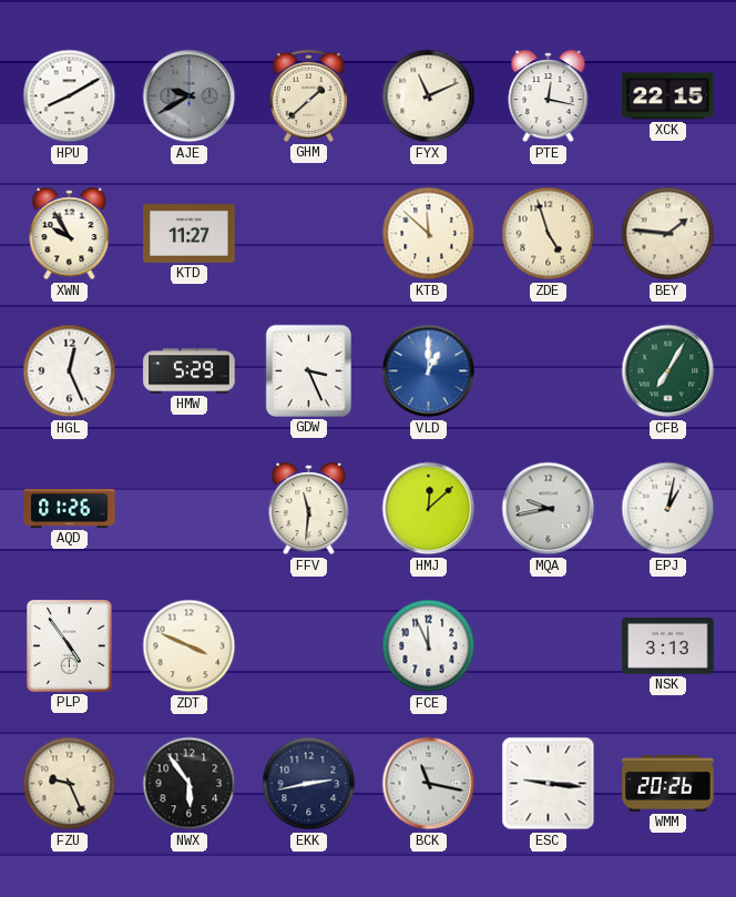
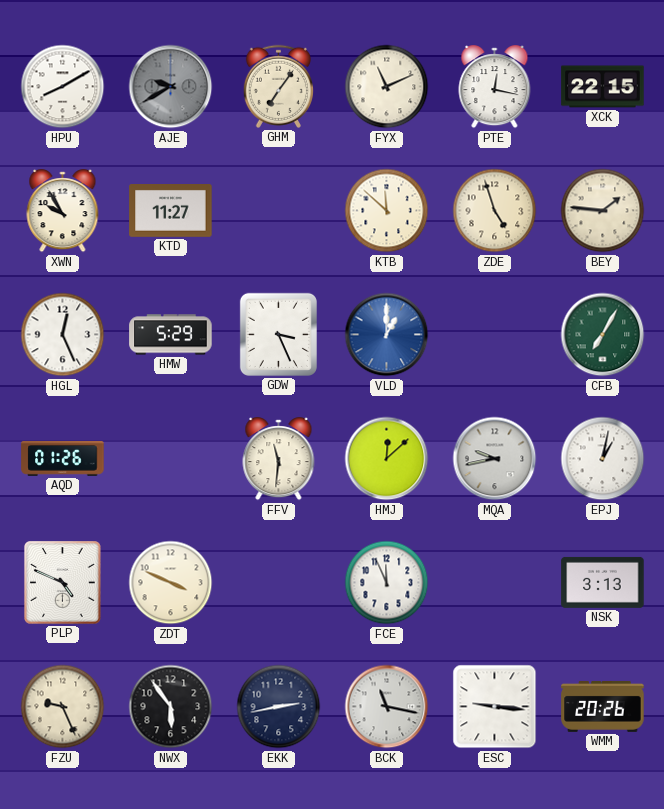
GHM: 1:38 -> 7:06 (278, 86)
PLP: 4:54 -> 4:49 (63, 583)
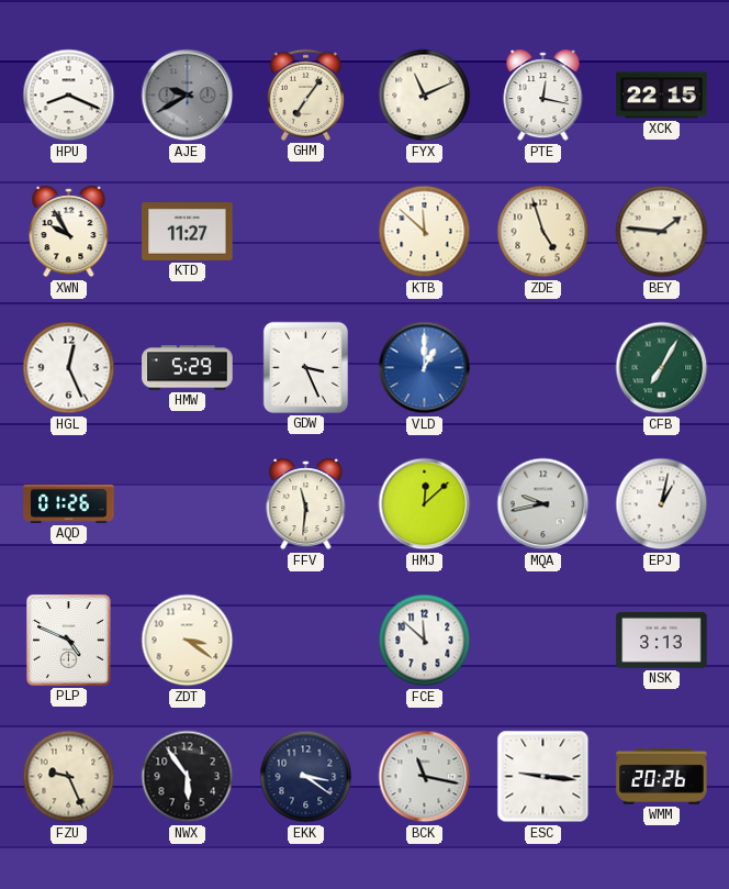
HPU: 8:10 -> 8:19 (69, 96)
ZDT: 3:49 -> 3:21 (188, 641)
FCE: 11:56 -> 11:52 (425, 641)
EKK: 2:43 -> 3:21 (306, 777)
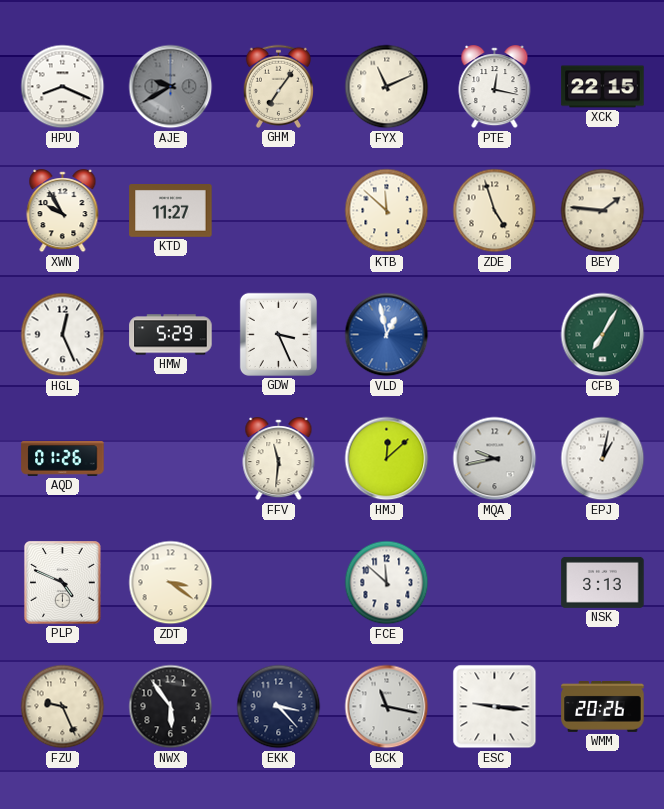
VLD: 1:00 -> 12:58 (387, 335)
EKK: 3:21 -> 3:23 (279, 707)
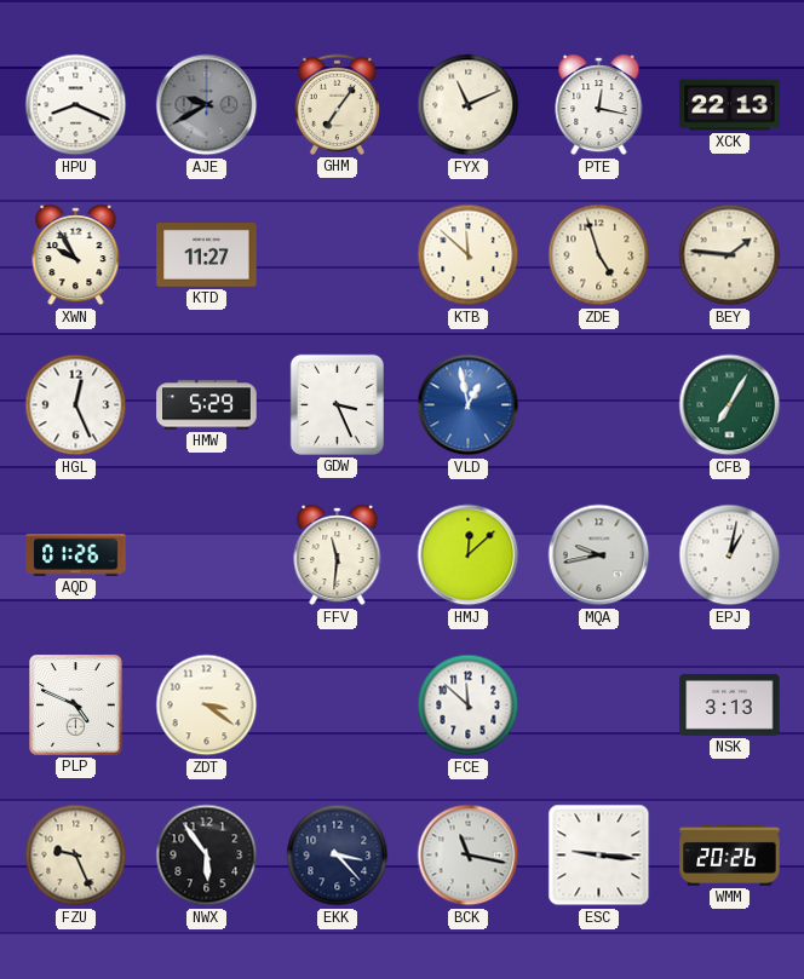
XCK: 22:15 -> 22:13 (730, 105)
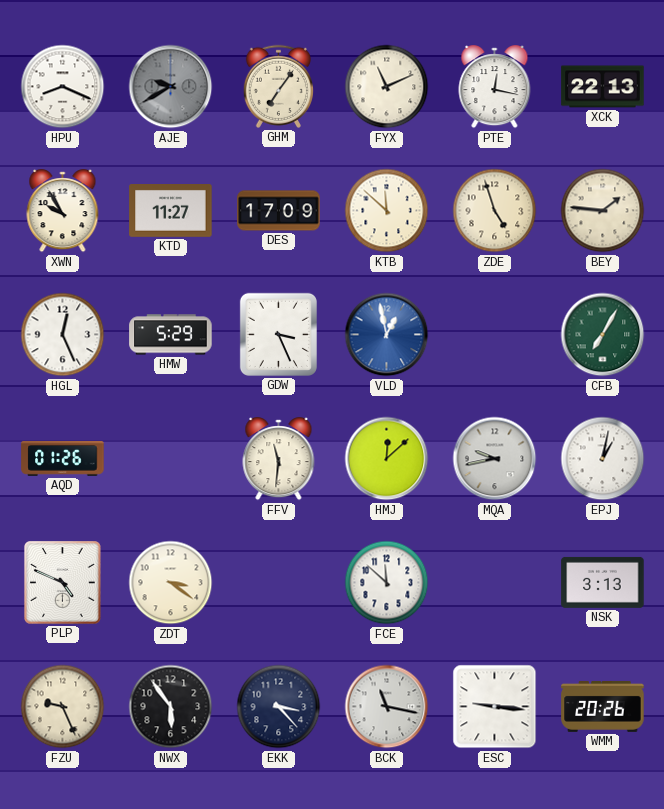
DES: none -> 17:09 (279, 211)
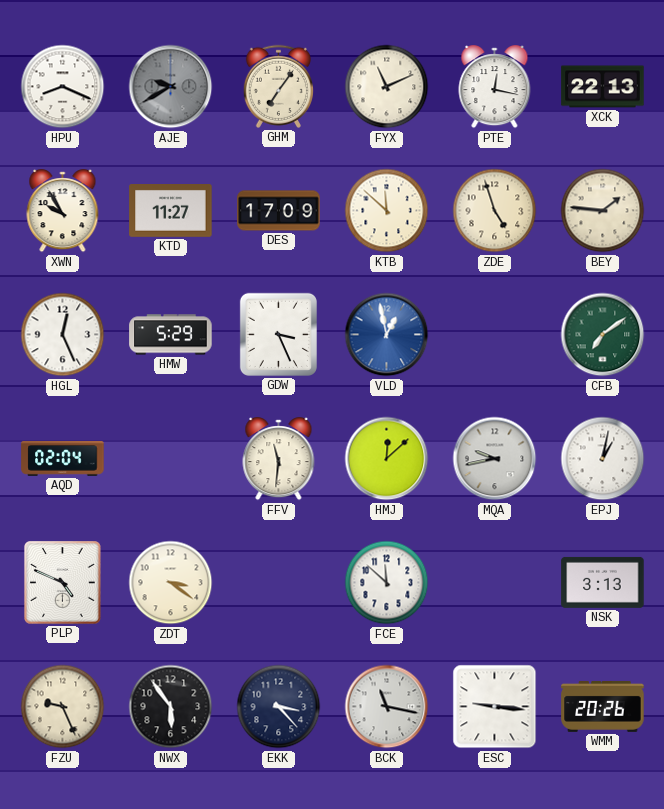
CFB: 7:05 -> 7:09 (603, 335)
AQD: 01:26 -> 02:04 (63, 458)
